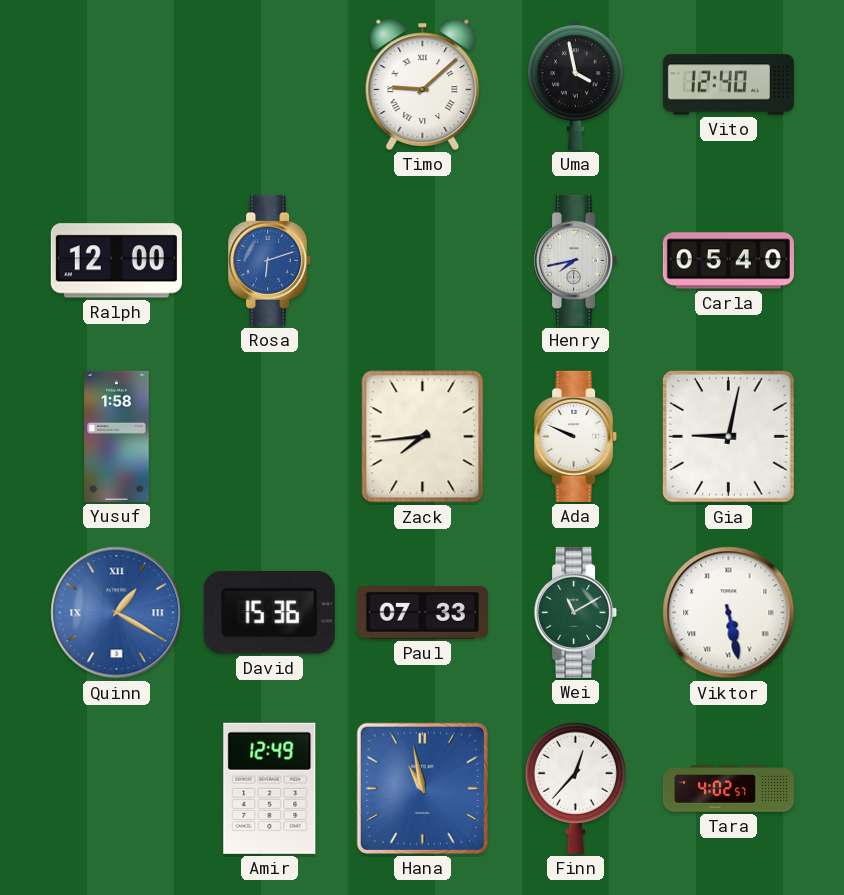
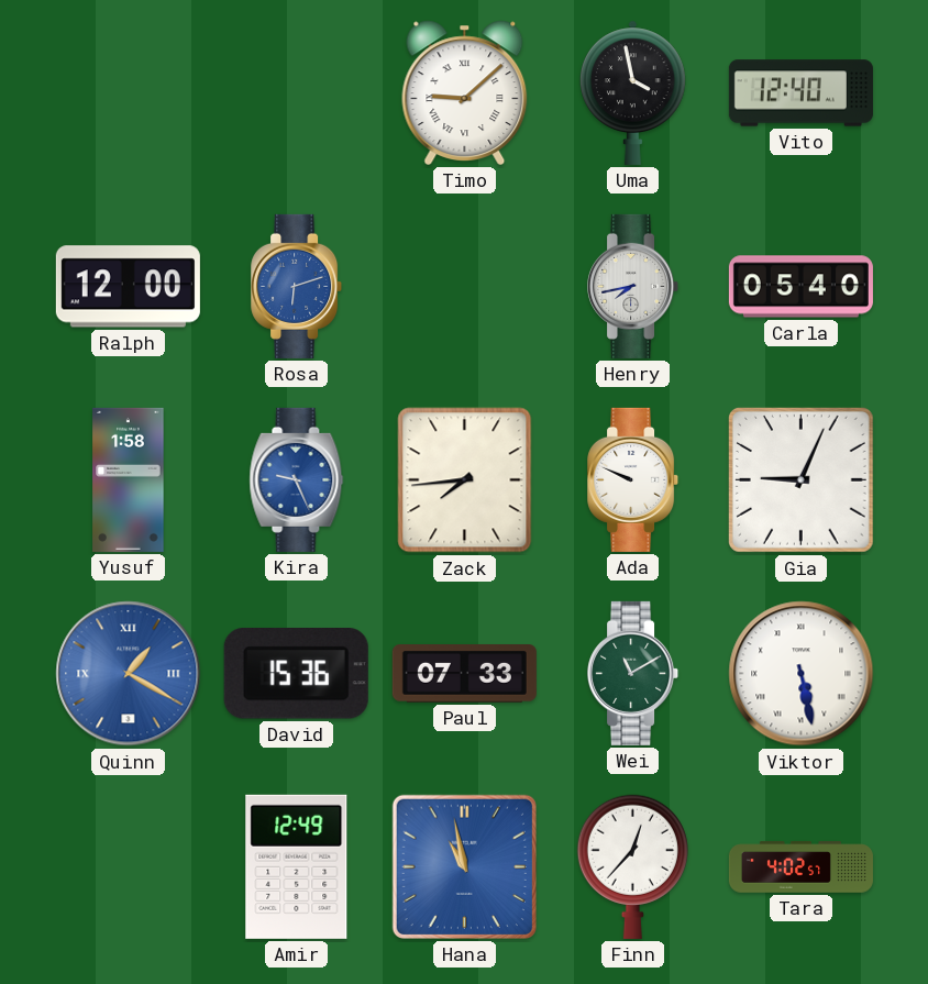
Kira: none -> 9:26 (297, 479)
Gia: 9:02 -> 9:04 (802, 480)
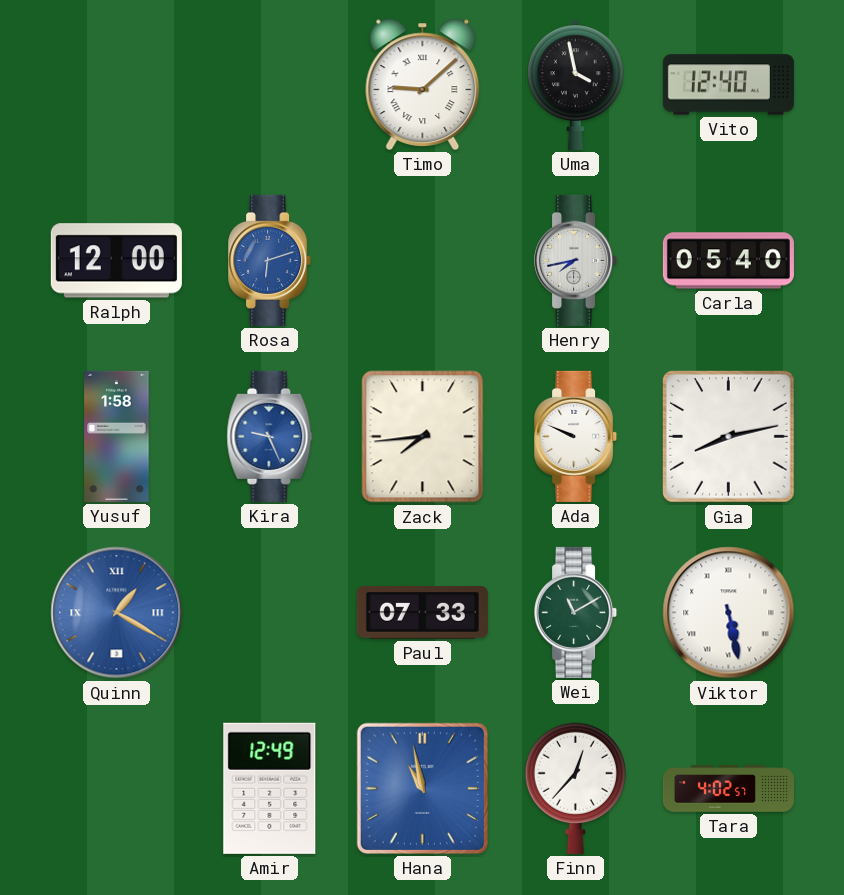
Gia: 9:04 -> 8:13 (729, 437)
David: 15:36 -> none (296, 674)
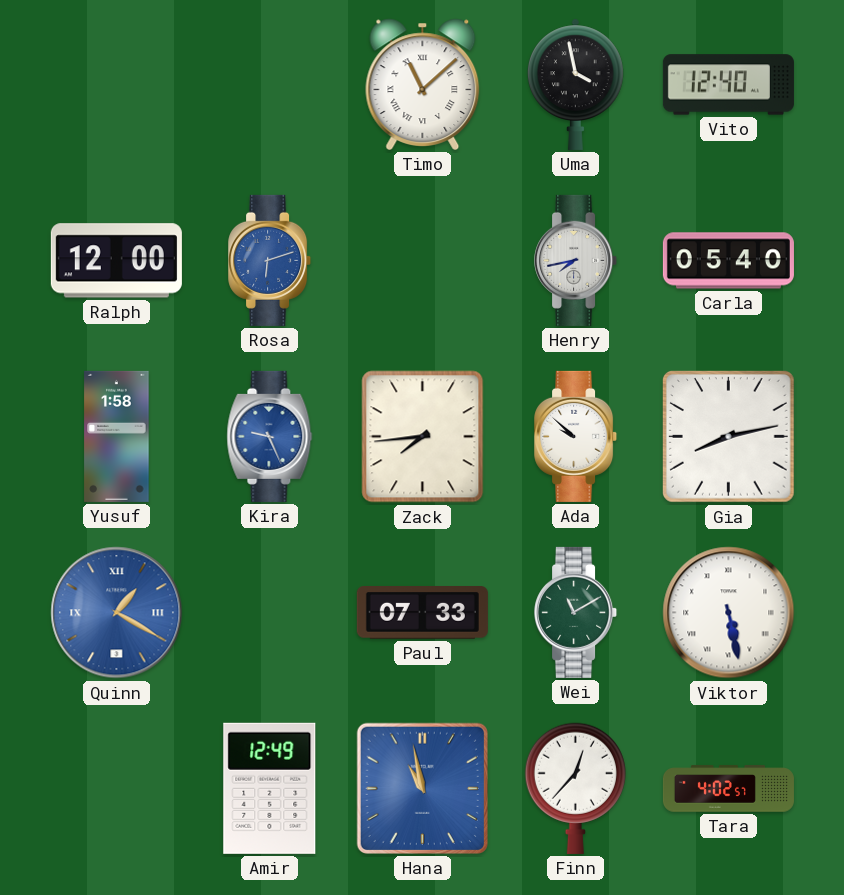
Timo: 9:08 -> 11:08 (423, 84)
Ada: 9:49 -> 9:52 (576, 436)
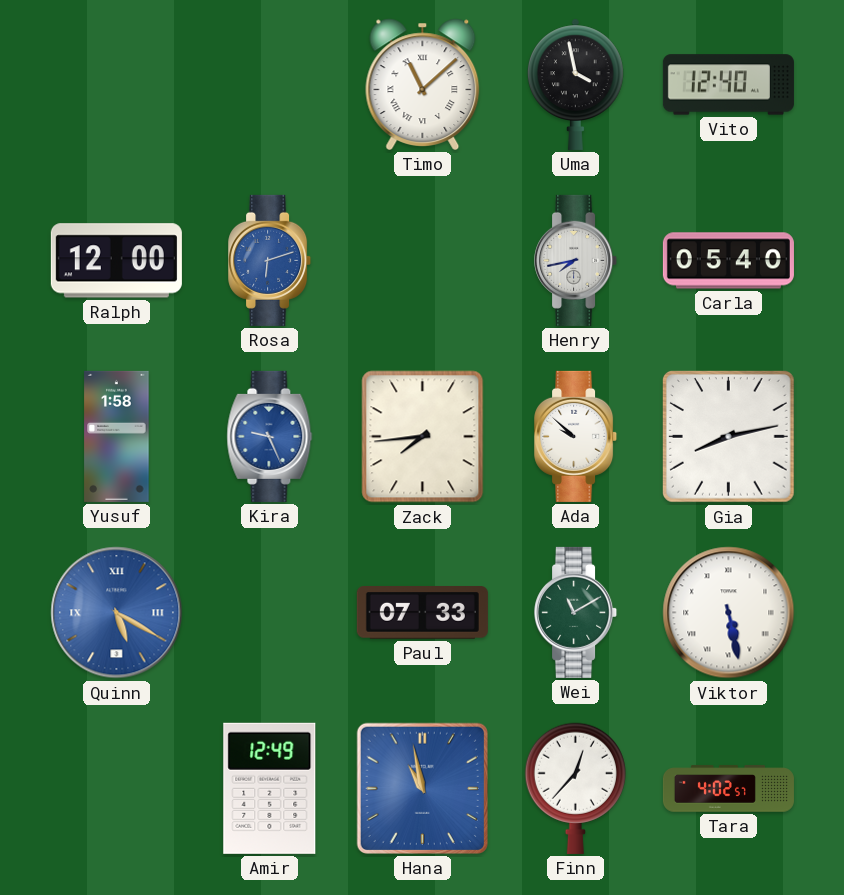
Quinn: 1:20 -> 5:20 (117, 613)
